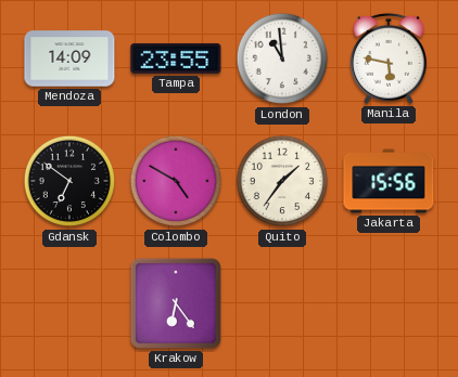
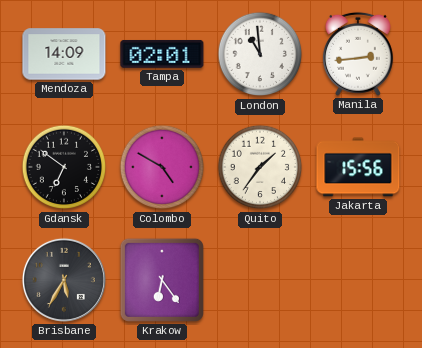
Tampa: 23:55 -> 02:01 (162, 54)
Manila: 5:47 -> 2:44 (358, 54)
Brisbane: none -> 5:35 (64, 280)
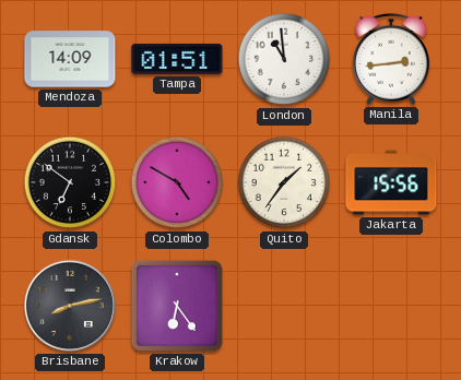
Tampa: 02:01 -> 01:51 (177, 59)
Brisbane: 5:35 -> 8:13 (70, 306)
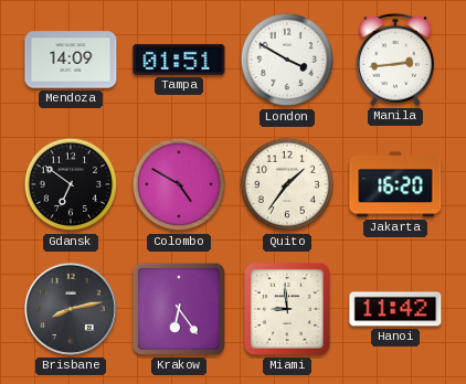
London: 10:59 -> 3:50 (287, 60)
Jakarta: 15:56 -> 16:20 (395, 184)
Miami: none -> 8:59 (288, 310)
Hanoi: none -> 11:42 (395, 309)
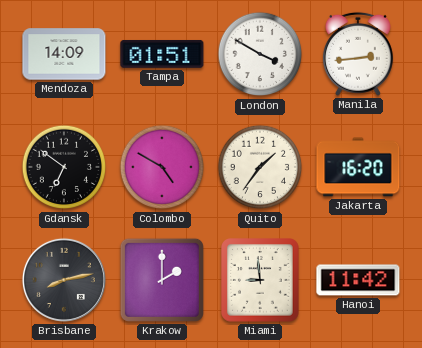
Krakow: 6:24 -> 2:00 (162, 280)
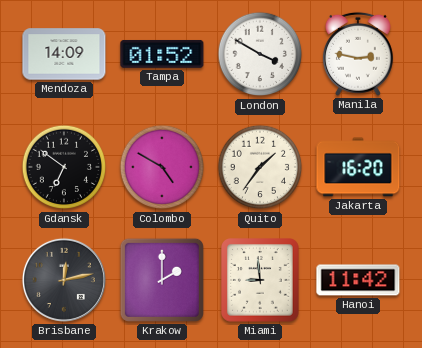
Tampa: 01:51 -> 01:52 (162, 54)
Manila: 2:44 -> 2:47 (358, 54)
Brisbane: 8:13 -> 12:13 (64, 280)
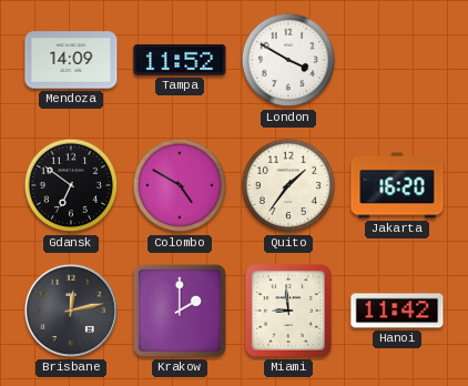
Tampa: 01:52 -> 11:52 (180, 60)
Manila: 2:47 -> none (358, 54)
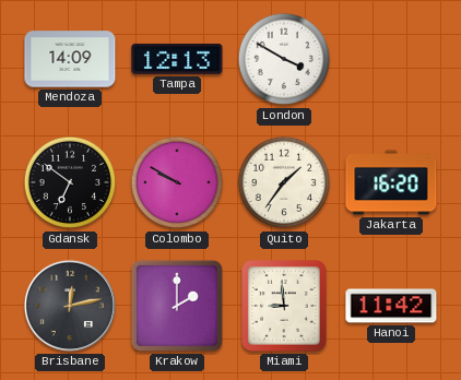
Tampa: 11:52 -> 12:13 (177, 59)
Colombo: 4:50 -> 9:50 (177, 182)
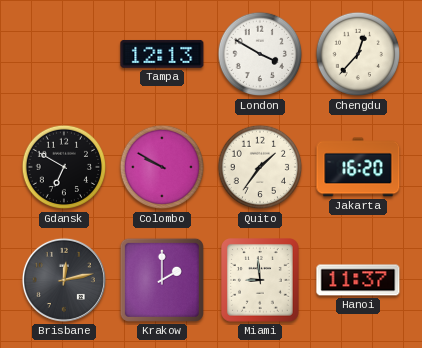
Mendoza: 14:09 -> none (70, 59)
Chengdu: none -> 12:37 (358, 54)
Gdansk: 6:51 -> 6:50 (64, 167)
Hanoi: 11:42 -> 11:37 (358, 280)
